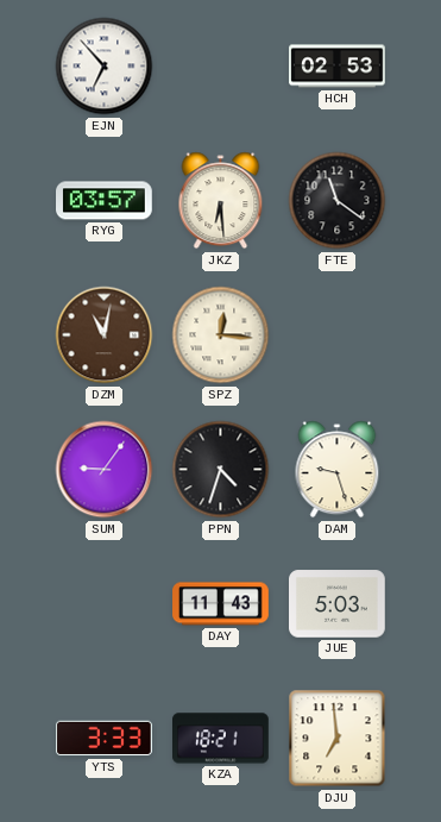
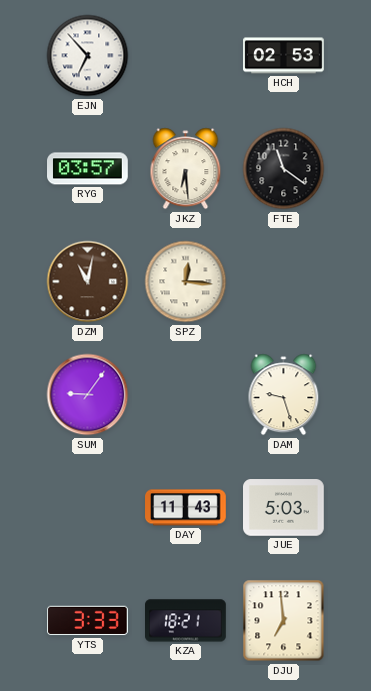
PPN: 4:33 -> none (221, 470)
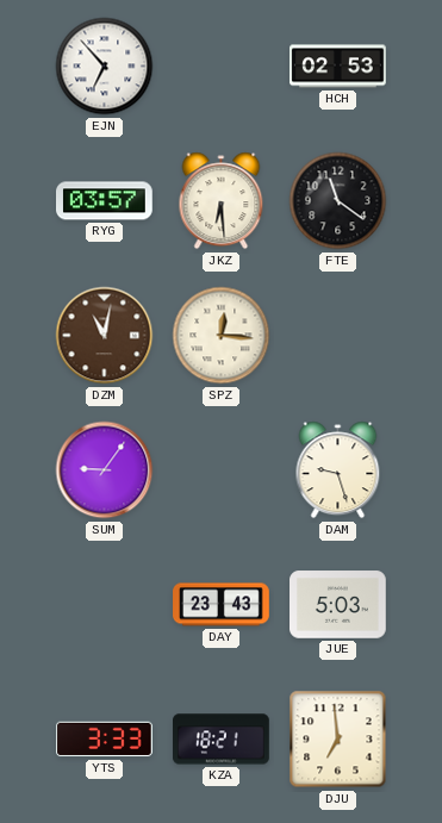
DAY: 11:43 -> 23:43 (222, 605)
